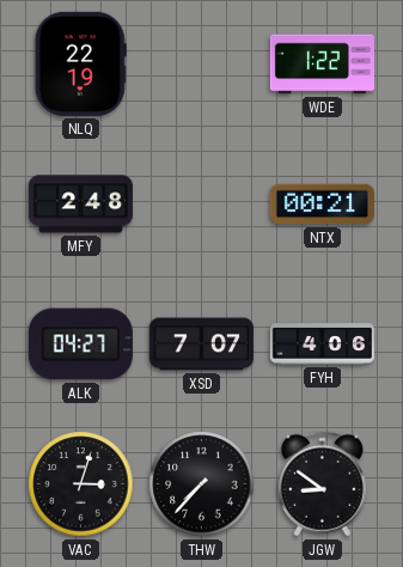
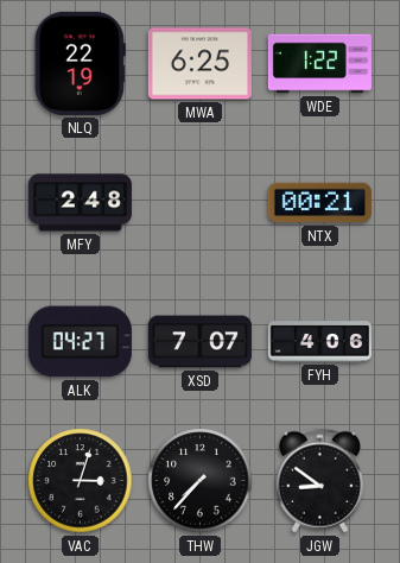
MWA: none -> 6:25 (199, 64)
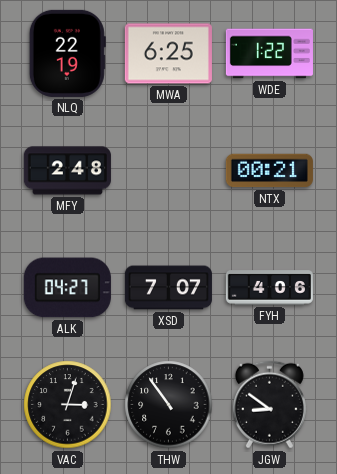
THW: 7:37 -> 10:54 (169, 405)
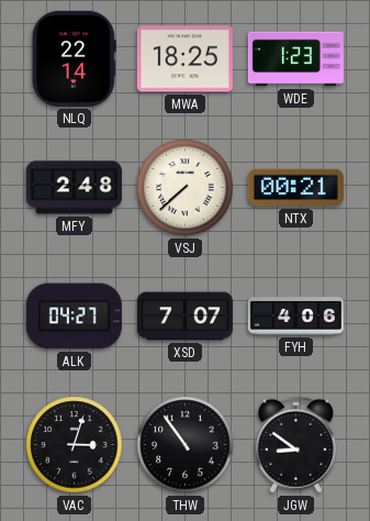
NLQ: 22:19 -> 22:14 (74, 58)
MWA: 6:25 -> 18:25 (184, 59)
WDE: 1:22 -> 1:23 (295, 59)
VSJ: none -> 7:38 (186, 188)
